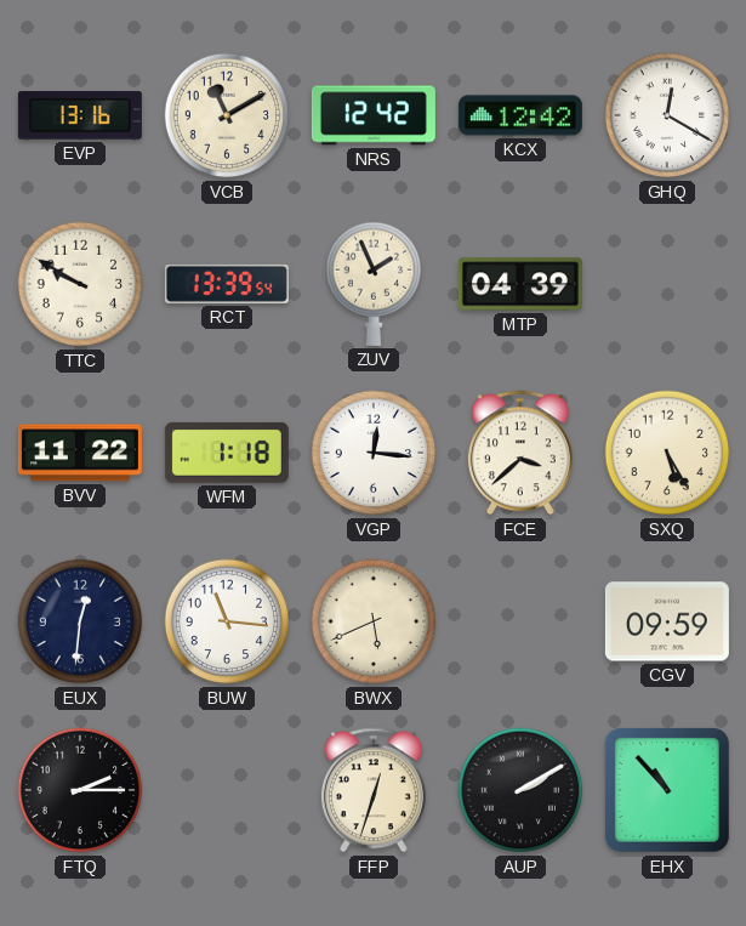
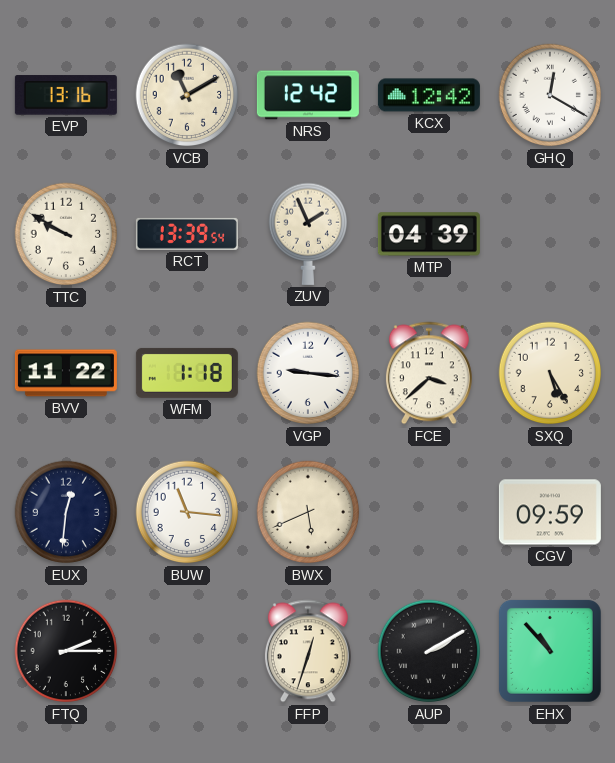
VGP: 12:16 -> 9:16 (308, 373)
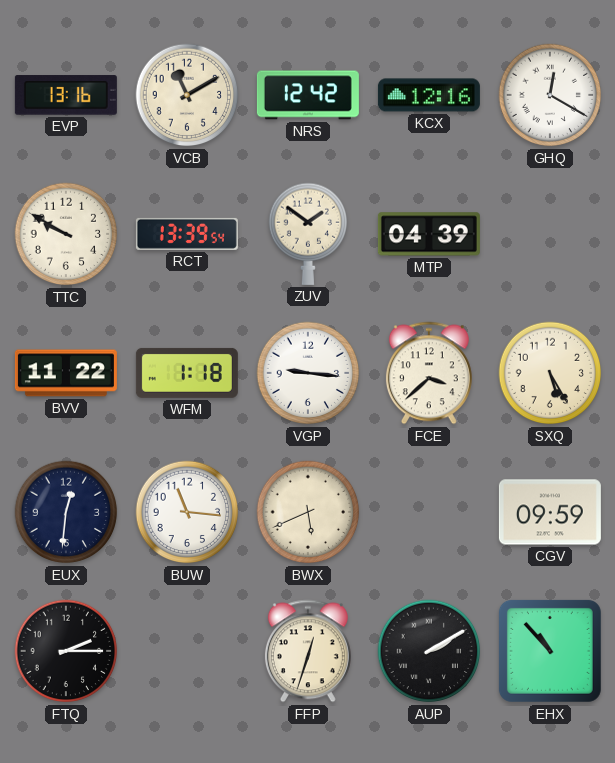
KCX: 12:42 -> 12:16 (429, 95)
ZUV: 1:56 -> 1:51 (307, 234)
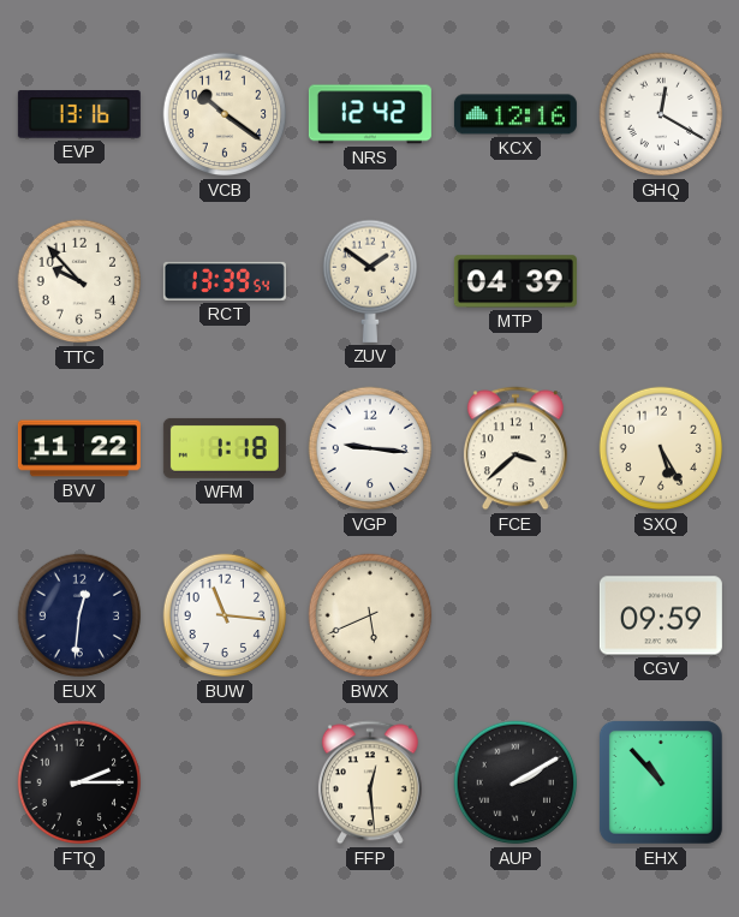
VCB: 11:10 -> 10:21 (225, 114)
TTC: 9:50 -> 9:53 (79, 281)
FFP: 12:33 -> 12:29 (370, 782)
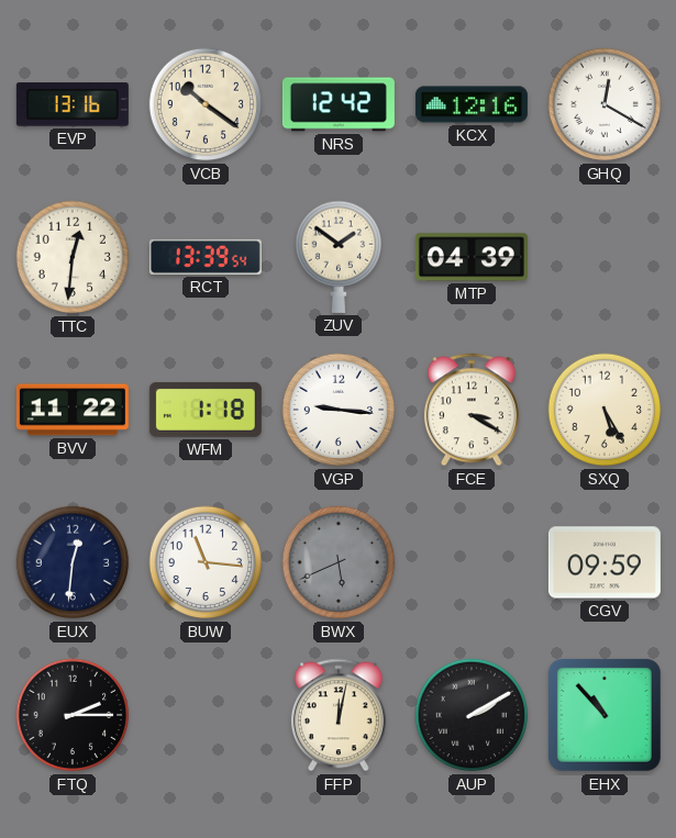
TTC: 9:53 -> 12:31 (73, 257)
FCE: 3:38 -> 3:20 (472, 410)
BWX dial: cream -> grey (339, 562)
FFP: 12:29 -> 12:02 (339, 715)
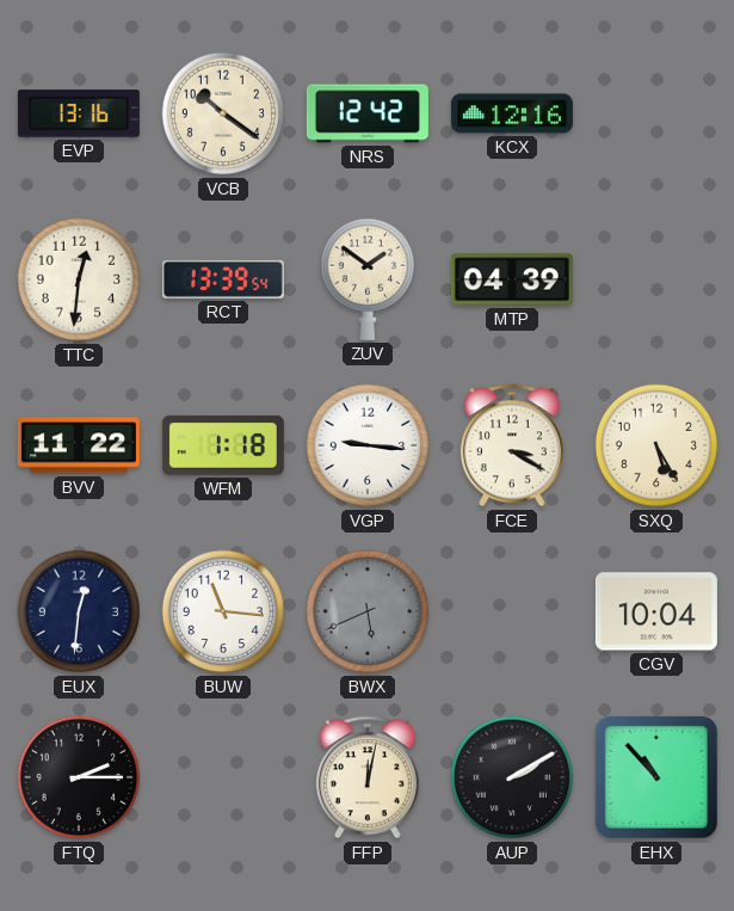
GHQ: 12:20 -> none (605, 104)
CGV: 09:59 -> 10:04 (656, 611)
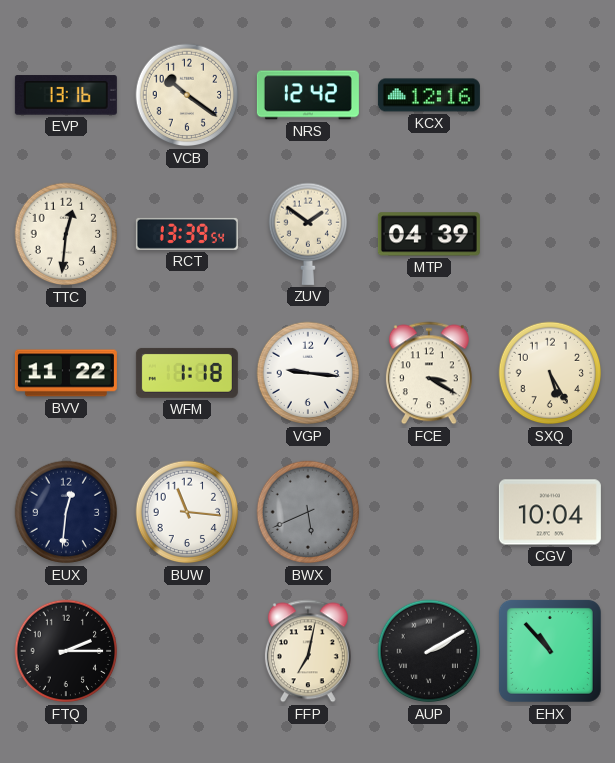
FFP: 12:02 -> 7:02 (308, 651)
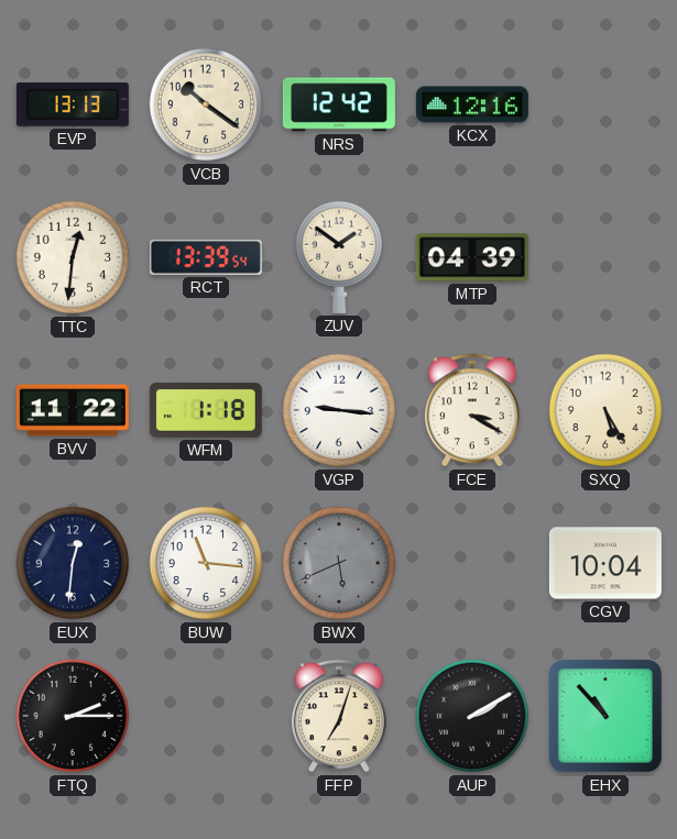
EVP: 13:16 -> 13:13 (73, 104)
FFP: 7:02 -> 7:03 (339, 716)
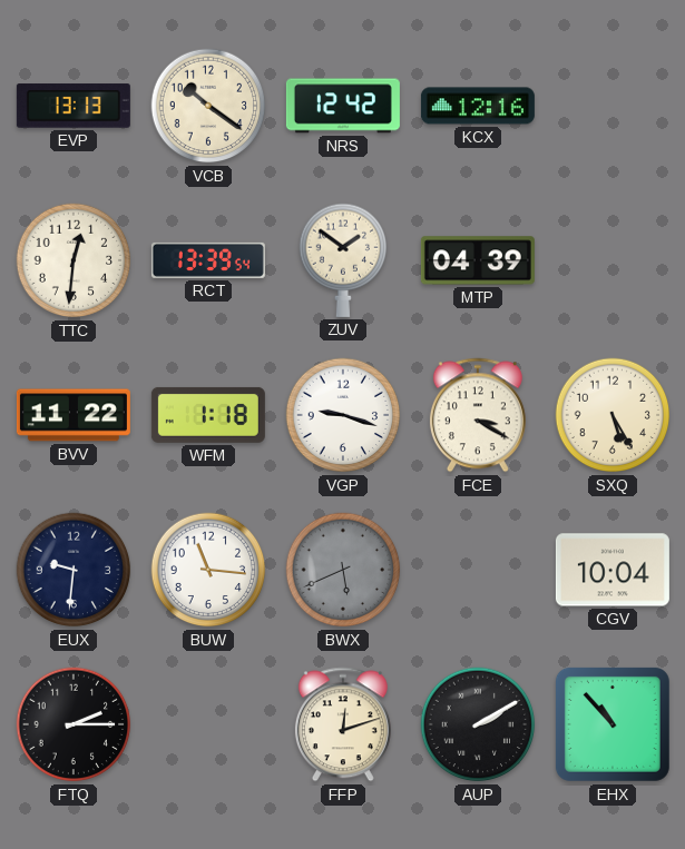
VGP: 9:16 -> 9:18 (343, 415)
EUX: 12:31 -> 9:31 (74, 570)
FFP: 7:03 -> 12:12 (343, 724)
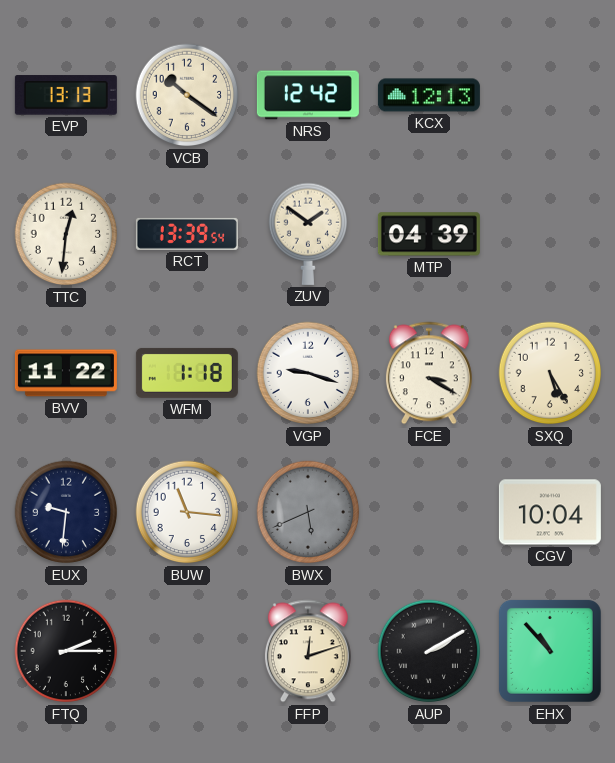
KCX: 12:16 -> 12:13 (429, 95)
